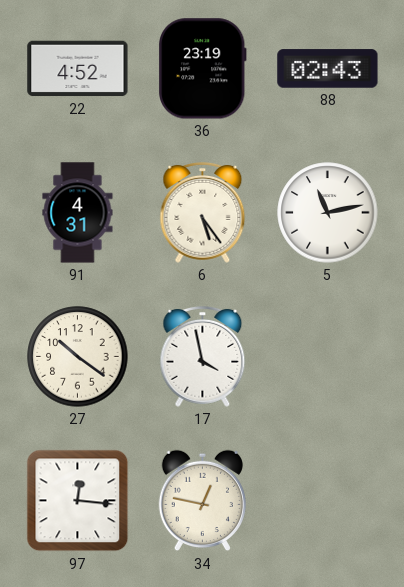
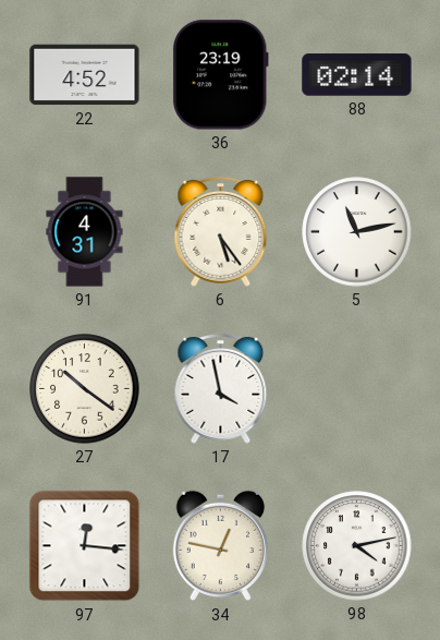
88: 02:43 -> 02:14 (357, 75)
98: none -> 4:13 (357, 546)
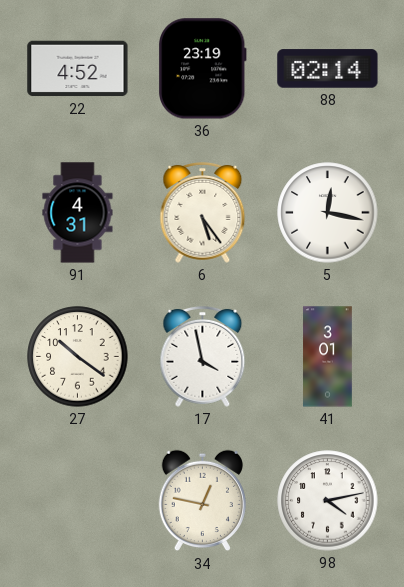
5: 11:13 -> 12:17 (328, 213)
41: none -> 3:01 (328, 357)
97: 12:16 -> none (85, 546)
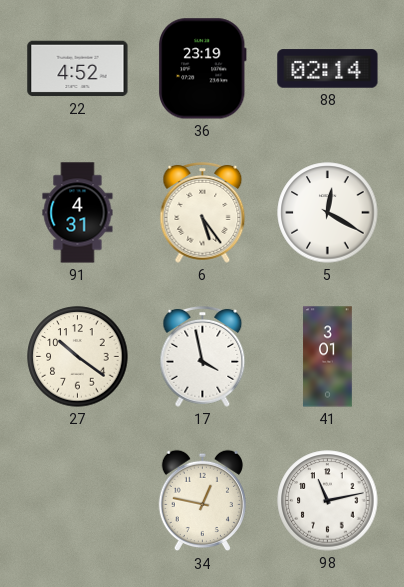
5: 12:17 -> 12:20 (328, 213)
98: 4:13 -> 11:13 (328, 501)
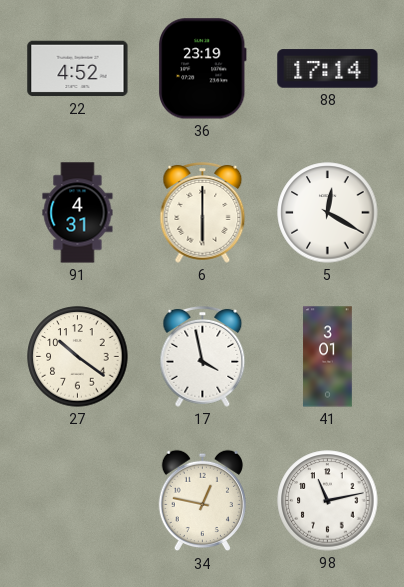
88: 02:14 -> 17:14 (328, 69)
6: 5:24 -> 6:00 (203, 213)
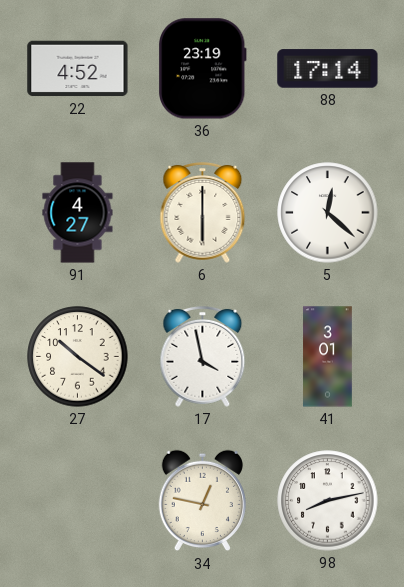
91: 4:31 -> 4:27 (78, 213)
5: 12:20 -> 12:22 (328, 213)
98: 11:13 -> 8:13 (328, 501)
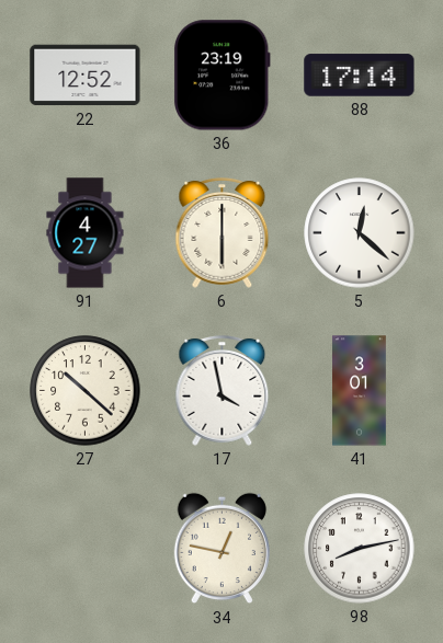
22: 4:52 -> 12:52 (86, 76)
27: 10:21 -> 10:22 (86, 391)
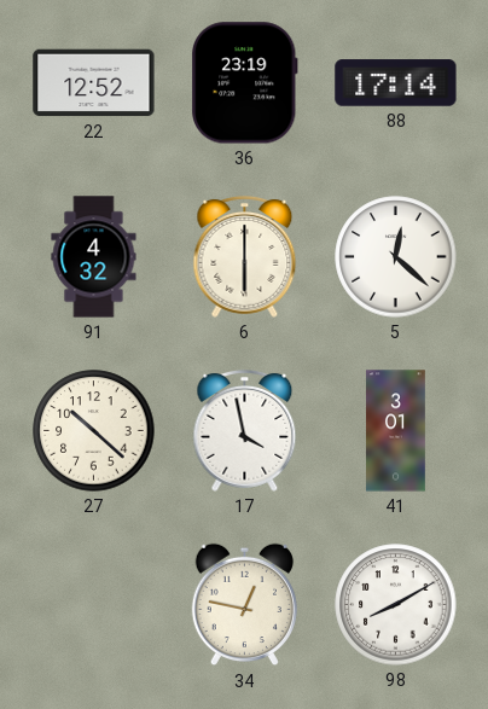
91: 4:27 -> 4:32 (94, 257)
98: 8:13 -> 8:10 (396, 605)
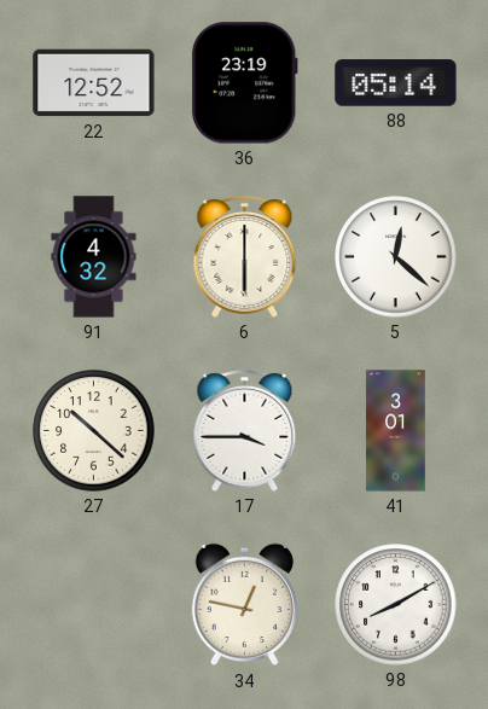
88: 17:14 -> 05:14 (396, 83)
17: 3:58 -> 3:45 (245, 431)
